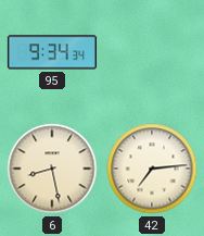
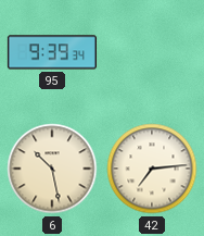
95: 9:34 -> 9:39 (52, 52)
6: 8:28 -> 10:28 (52, 169)
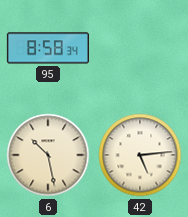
95: 9:39 -> 8:58 (48, 48)
42: 7:14 -> 5:14 (140, 155)
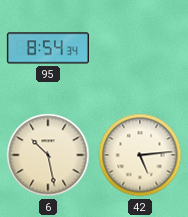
95: 8:58 -> 8:54 (48, 48)
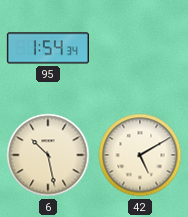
95: 8:54 -> 1:54 (48, 48)
42: 5:14 -> 5:10 (140, 155)
